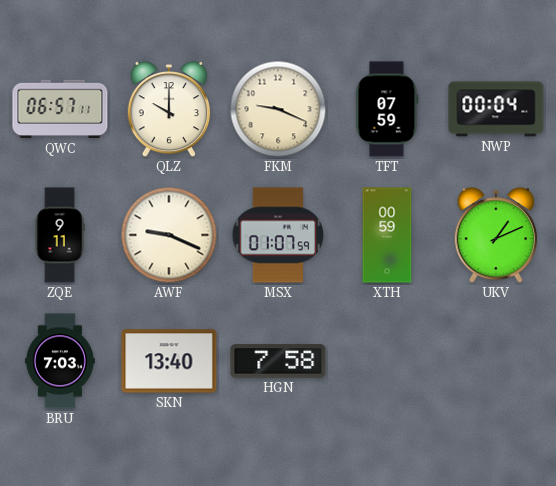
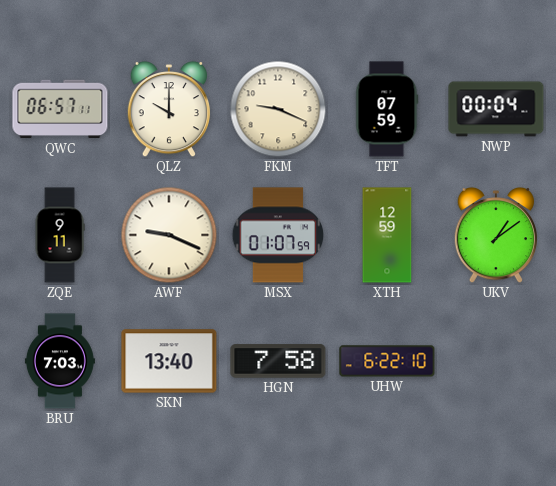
XTH: 00:59 -> 12:59 (387, 235)
UKV: 1:11 -> 1:09 (496, 235)
UHW: none -> 6:22 (387, 361)
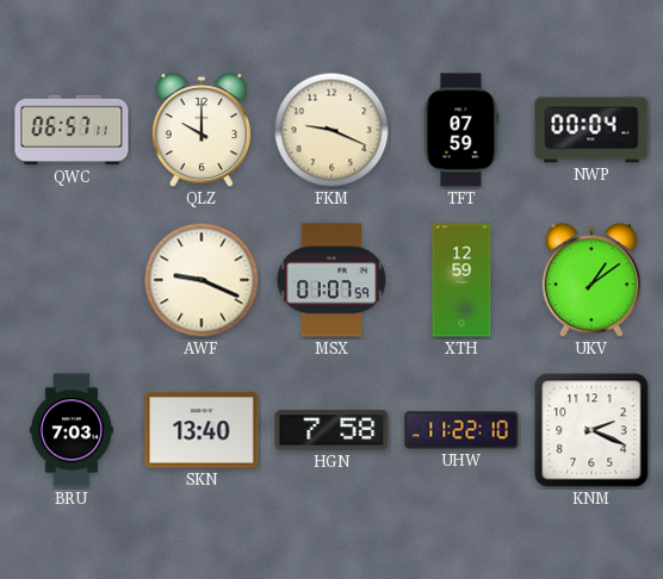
ZQE: 9:11 -> none (60, 235)
UHW: 6:22 -> 11:22 (461, 430)
KNM: none -> 2:19 (591, 430)
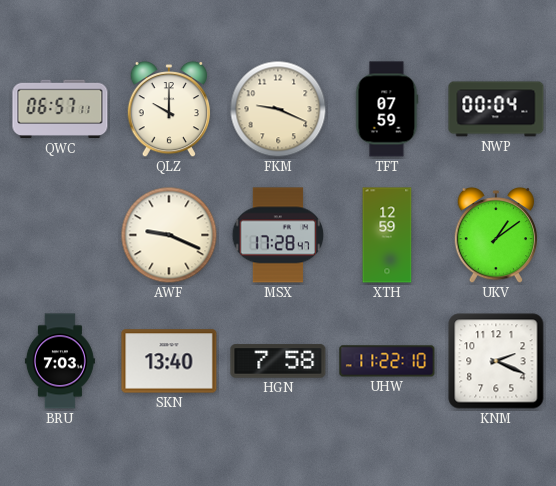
MSX: 01:07 -> 17:28 (278, 235)
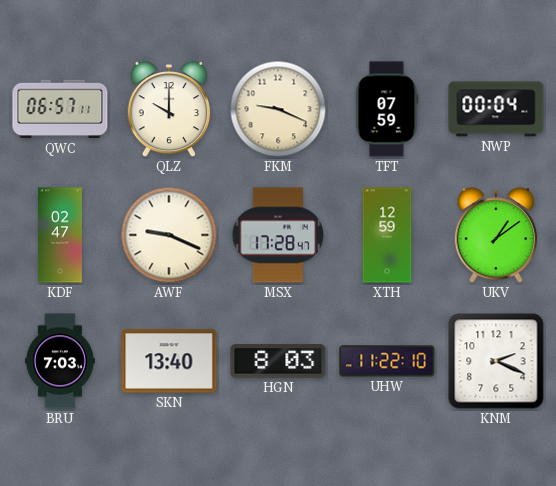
KDF: none -> 02:47 (60, 235)
HGN: 7:58 -> 8:03 (278, 361)
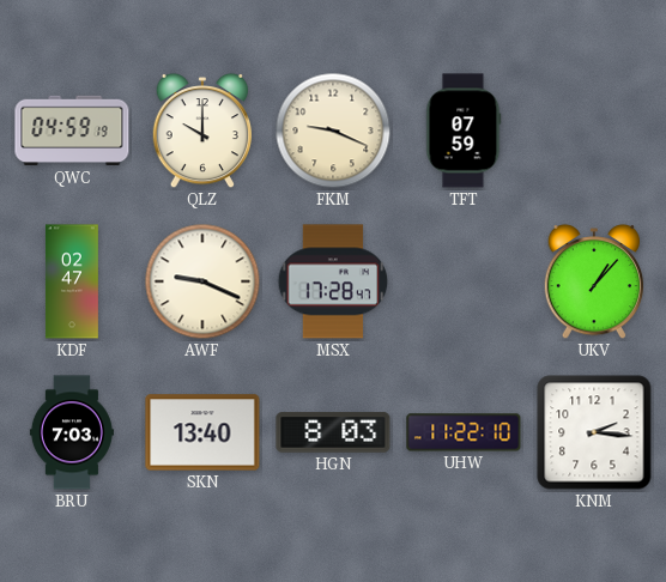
QWC: 06:57 -> 04:59 (72, 131)
NWP: 00:04 -> none (496, 109)
XTH: 12:59 -> none (387, 235)
UKV: 1:09 -> 1:07 (594, 281)
KNM: 2:19 -> 2:16 (594, 432)
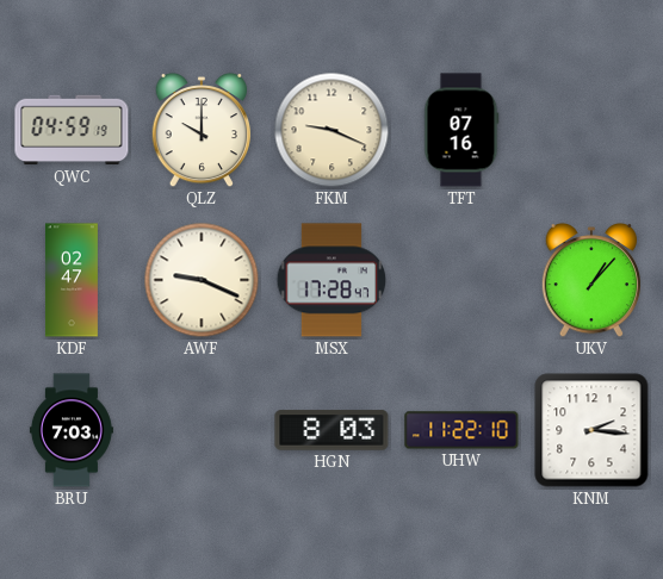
TFT: 07:59 -> 07:16 (461, 130)
SKN: 13:40 -> none (202, 432)
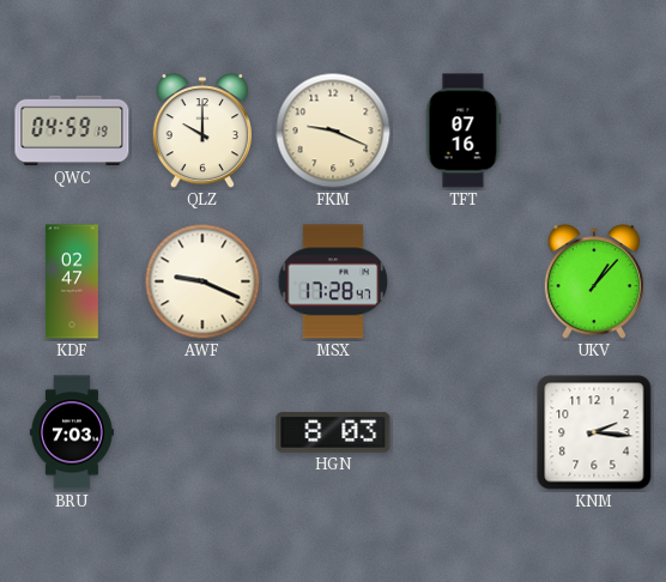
UHW: 11:22 -> none (461, 430)
